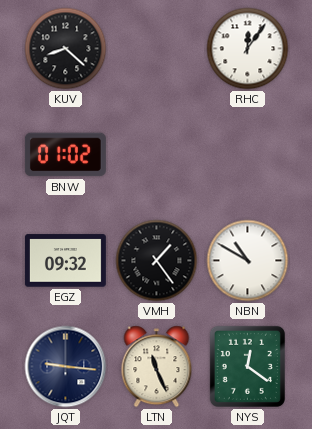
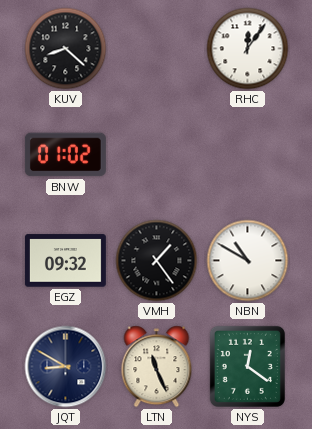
JQT: 9:16 -> 8:50 (66, 367)
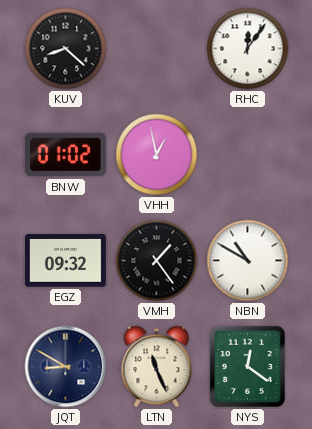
VHH: none -> 12:58 (157, 155)
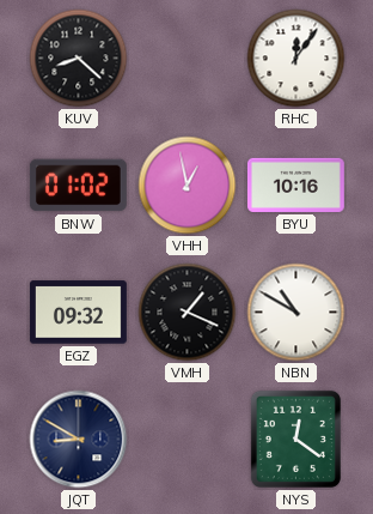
BYU: none -> 10:16 (295, 185)
VMH: 1:24 -> 1:19 (188, 313)
LTN: 11:26 -> none (157, 367)
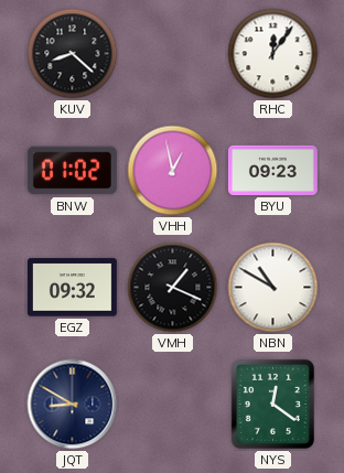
BYU: 10:16 -> 09:23 (272, 170)
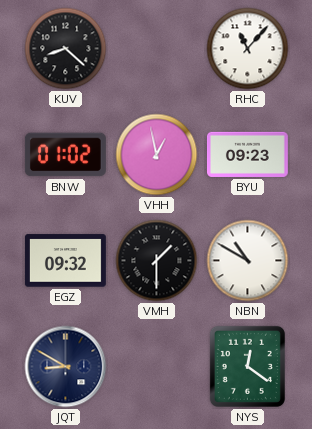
RHC: 12:06 -> 11:07 (248, 49)
VMH: 1:19 -> 1:30 (157, 261)
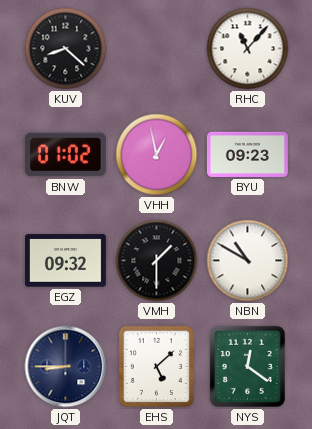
JQT: 8:50 -> 8:45 (66, 367)
EHS: none -> 5:08 (156, 366)
